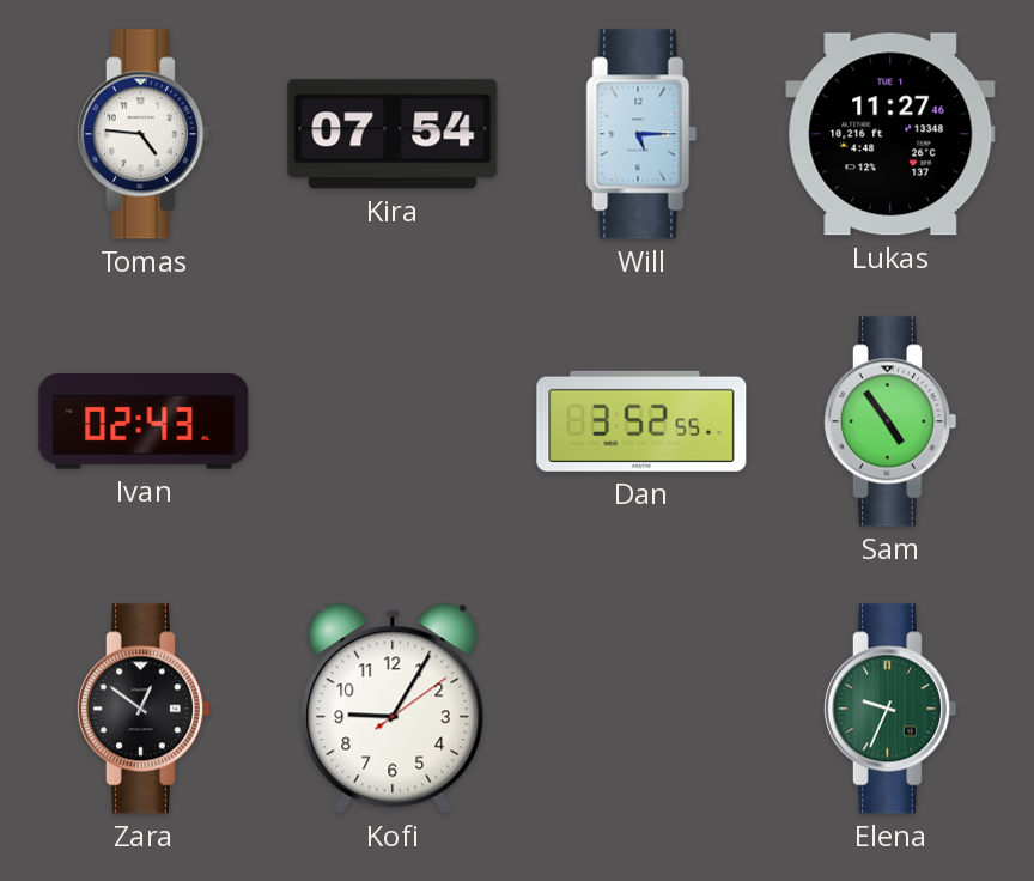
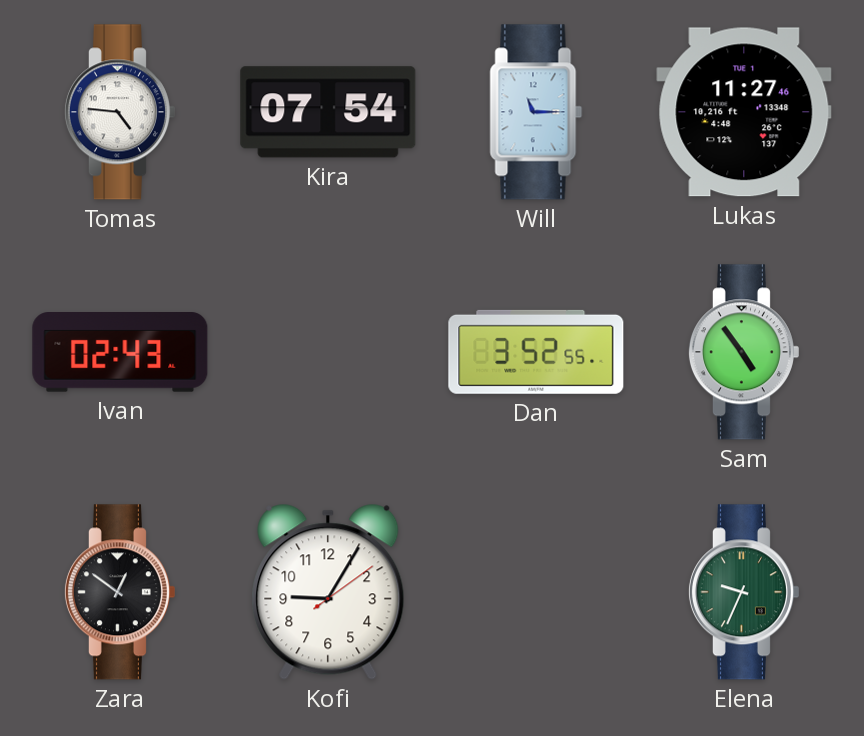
Will: 5:15 -> 11:15 (536, 112)
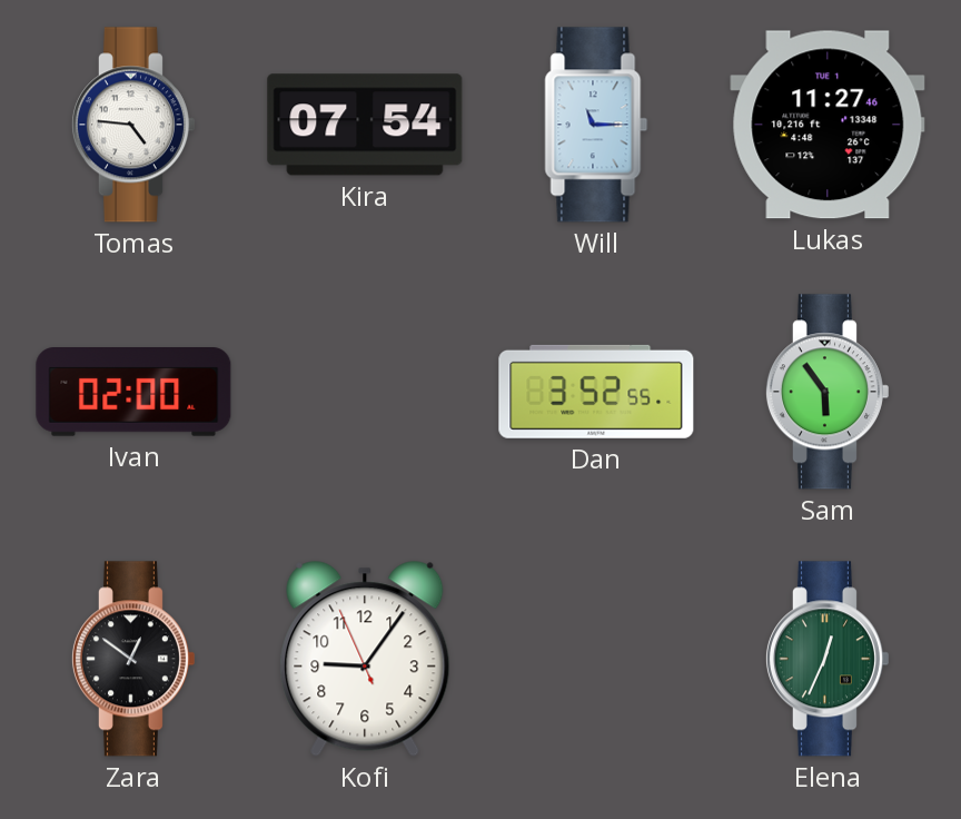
Ivan: 02:43 -> 02:00 (133, 392)
Sam: 4:54 -> 5:54 (826, 392)
Kofi: 9:05:09 -> 9:05:56 (365, 659)
Elena: 9:34 -> 12:34 (826, 659)
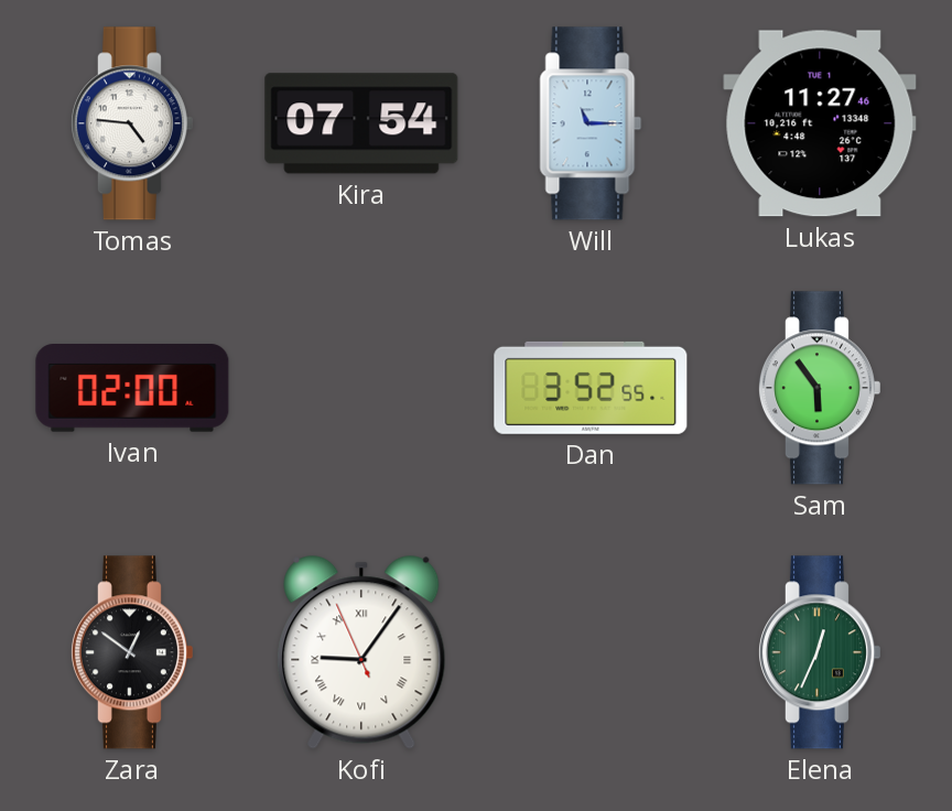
Kofi numerals: Arabic -> Roman (361, 652)
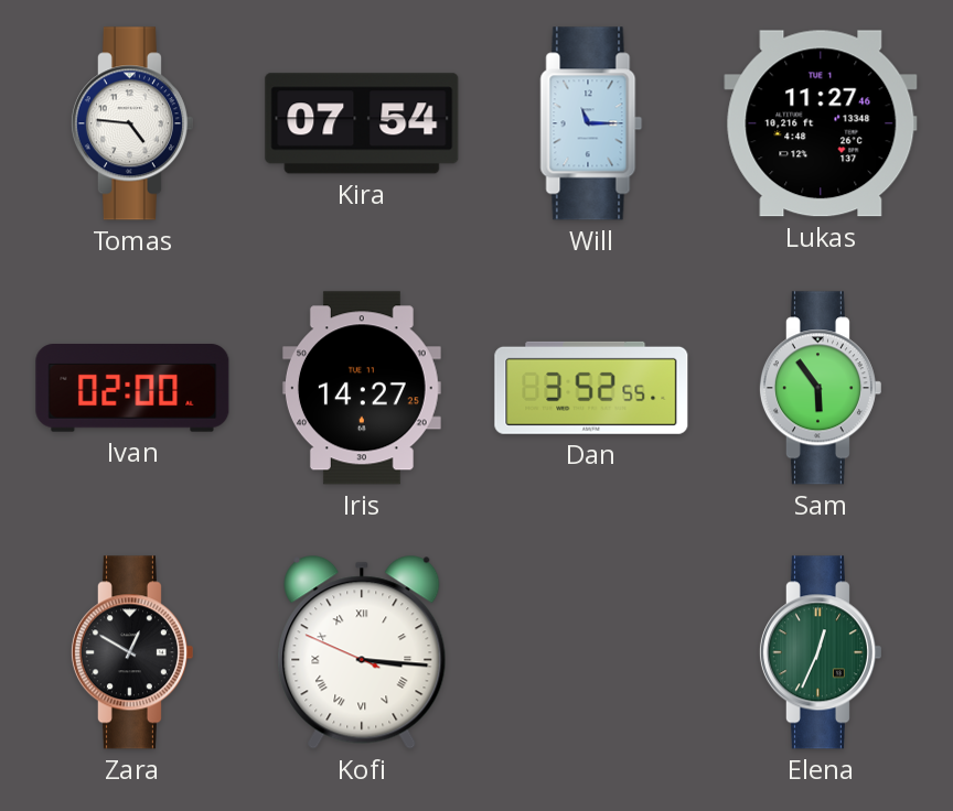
Iris: none -> 14:27 (362, 388)
Zara: 12:51 -> 12:50 (131, 652)
Kofi: 9:05 -> 3:15 (362, 652)
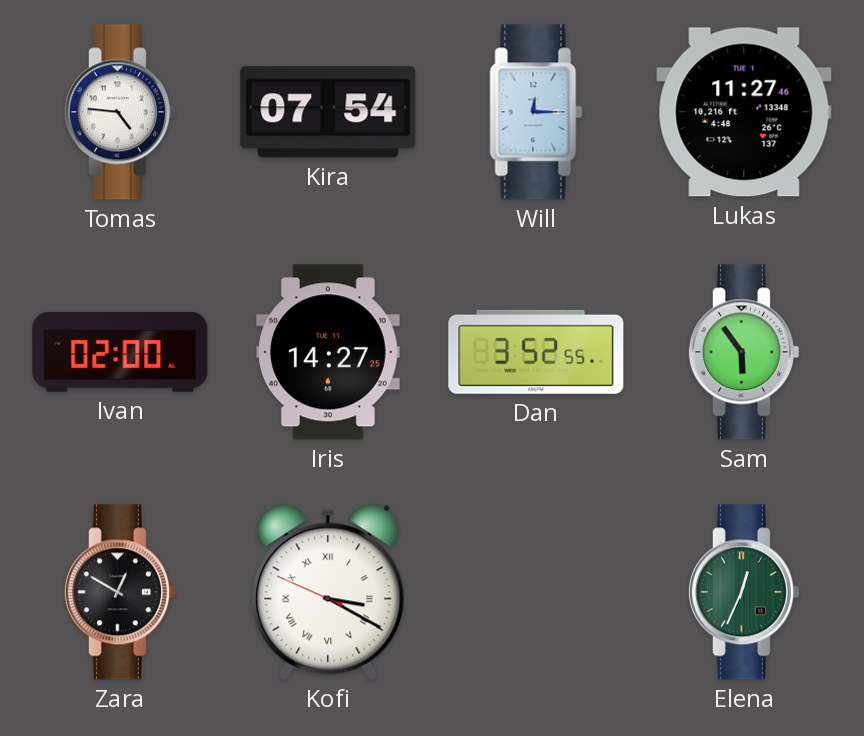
Will: 11:15 -> 12:15 (536, 112)
Kofi: 3:15 -> 3:19 (328, 592)
